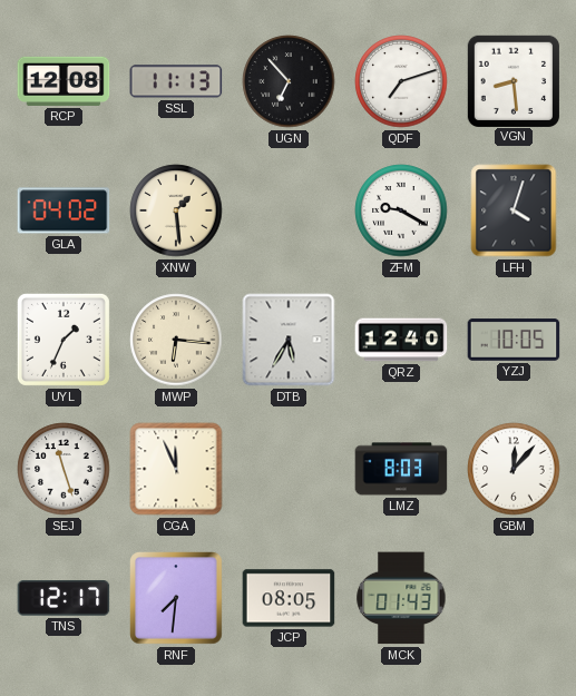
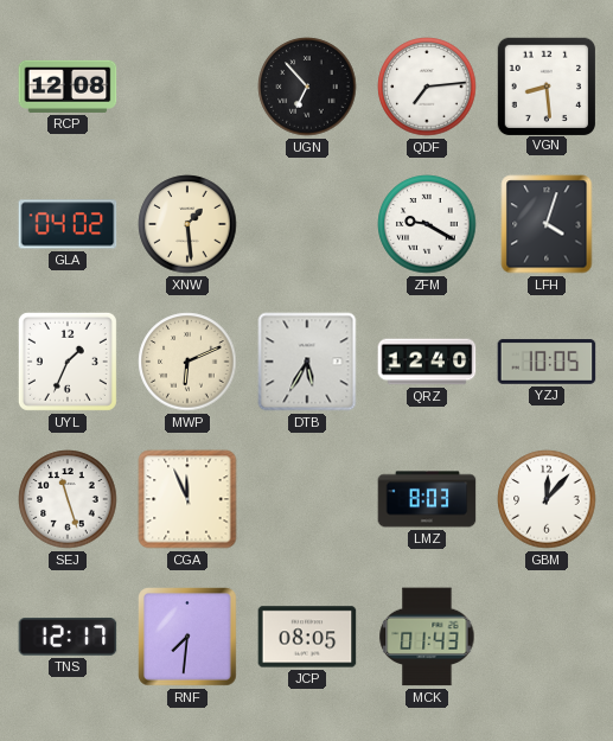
SSL: 11:13 -> none (176, 81)
QDF: 7:12 -> 7:14 (427, 87)
MWP: 6:16 -> 6:11 (187, 362)
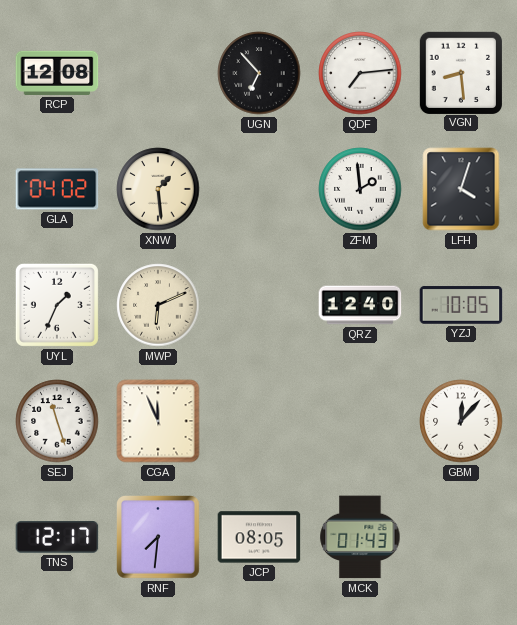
ZFM: 9:20 -> 1:59 (360, 189)
DTB: 5:35 -> none (307, 362)
LMZ: 8:03 -> none (427, 499)
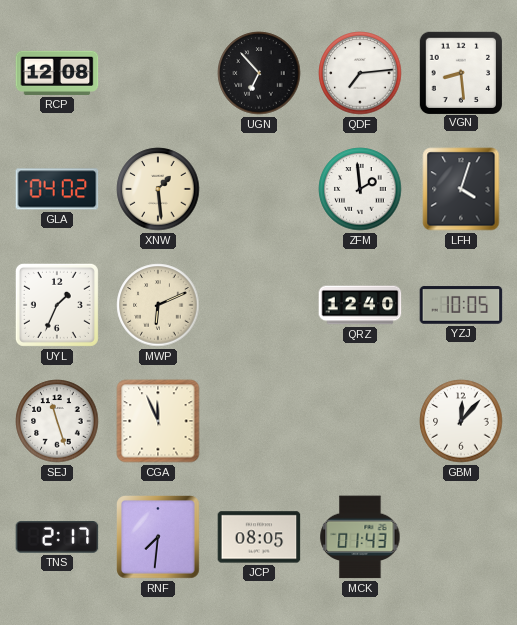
TNS: 12:17 -> 2:17 (57, 538)
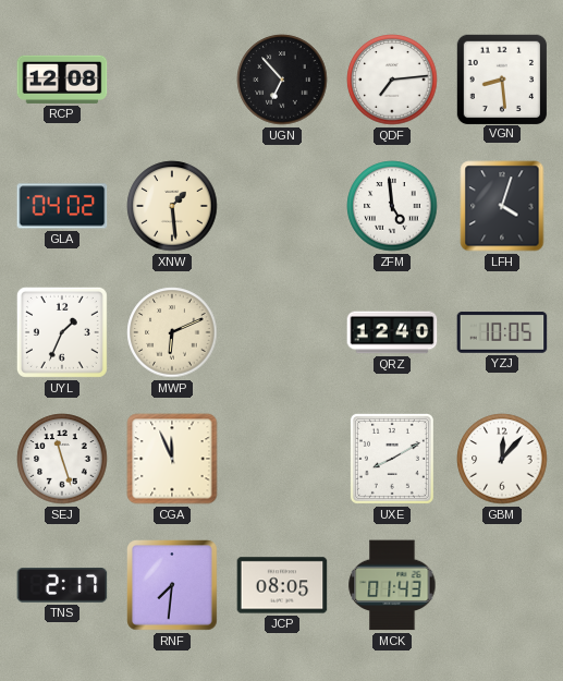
ZFM: 1:59 -> 4:59 (392, 206)
UXE: none -> 8:10 (392, 459)
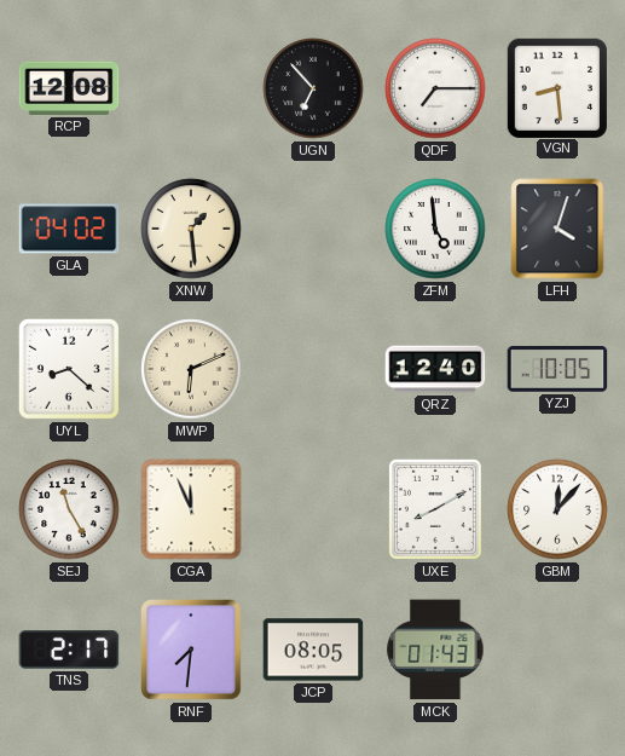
QDF: 7:14 -> 7:15 (435, 88)
UYL: 1:34 -> 8:22 (69, 369)
SEJ: 11:27 -> 11:25 (69, 509)
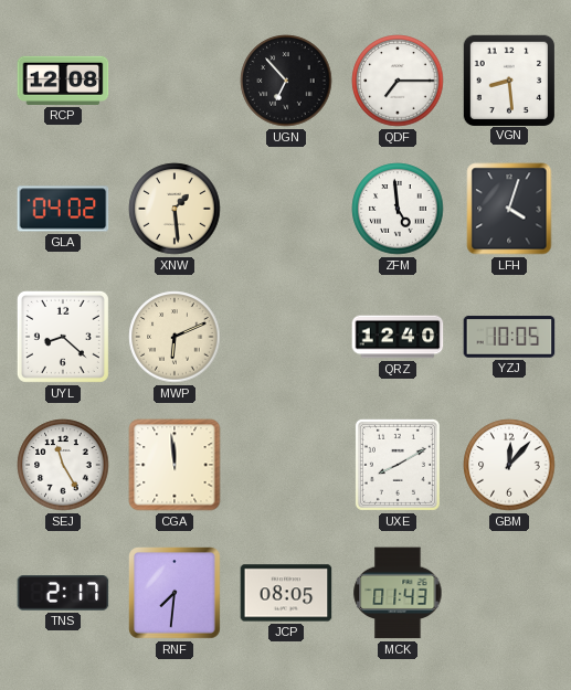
CGA: 11:56 -> 11:59 (175, 465)
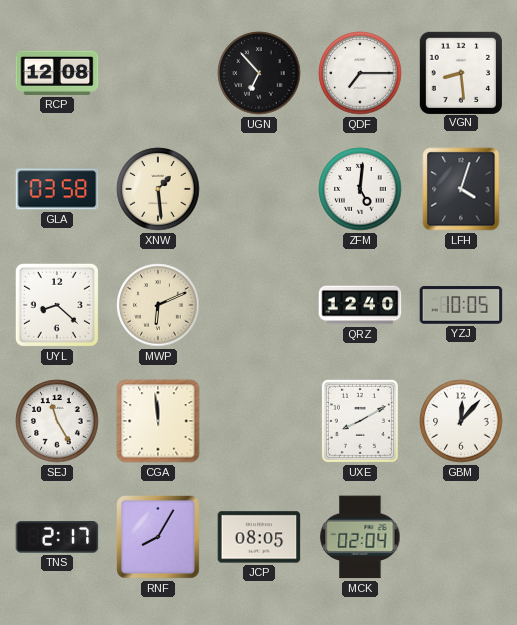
GLA: 04:02 -> 03:58 (57, 189)
ZFM: 4:59 -> 5:01 (360, 189)
RNF: 7:31 -> 8:05 (159, 538)
MCK: 01:43 -> 02:04 (360, 537)
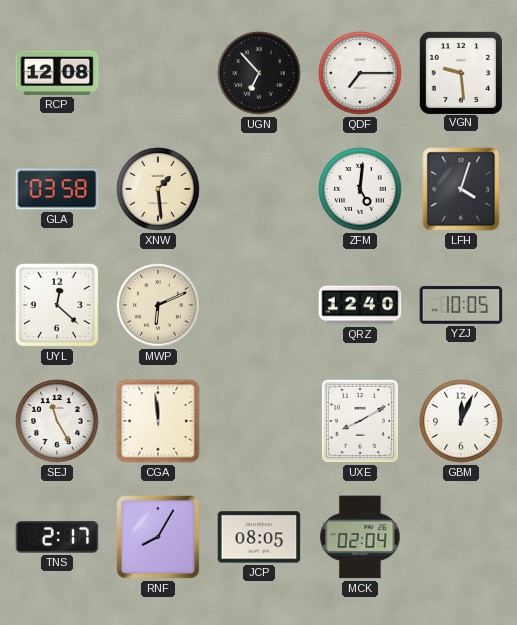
VGN: 8:29 -> 9:29 (460, 72)
UYL: 8:22 -> 12:22 (57, 305)
GBM: 12:07 -> 12:04 (461, 421)
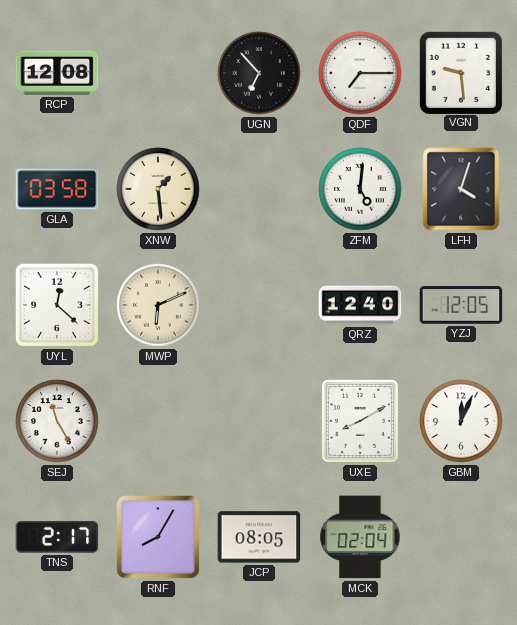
YZJ: 10:05 -> 12:05 (461, 305)
CGA: 11:59 -> none (158, 421)
